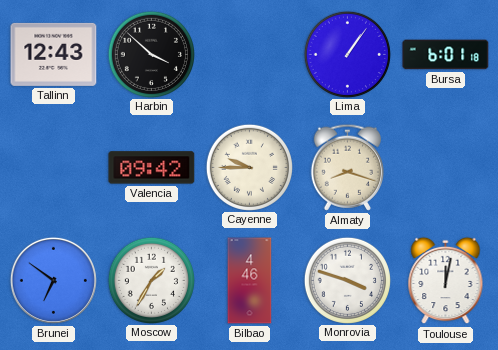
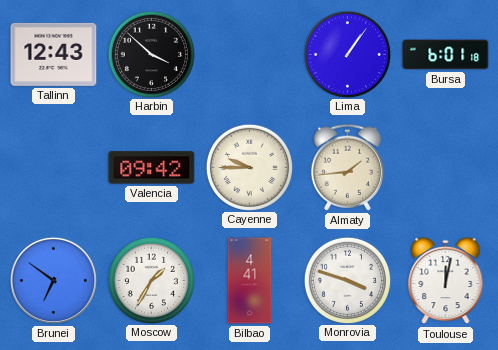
Almaty: 8:18 -> 1:44 (347, 167)
Bilbao: 4:46 -> 4:41 (250, 281)
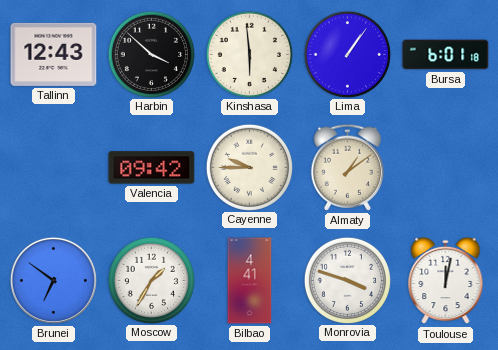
Kinshasa: none -> 5:59 (249, 54)
Almaty: 1:44 -> 1:09 (347, 167)
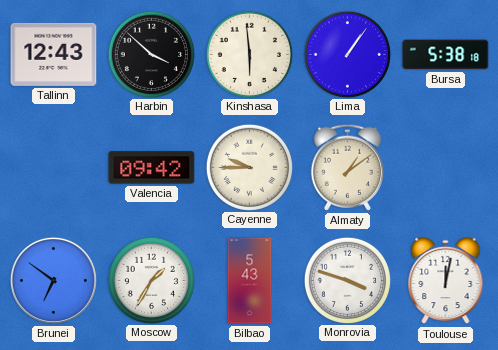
Bursa: 6:01 -> 5:38 (446, 55)
Bilbao: 4:41 -> 5:43 (250, 281)
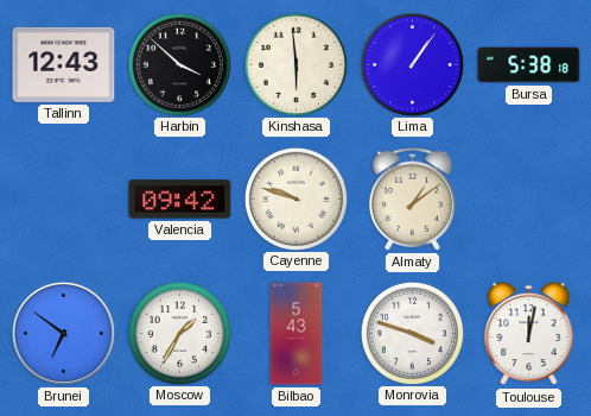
Cayenne: 9:45 -> 9:48 (295, 198)
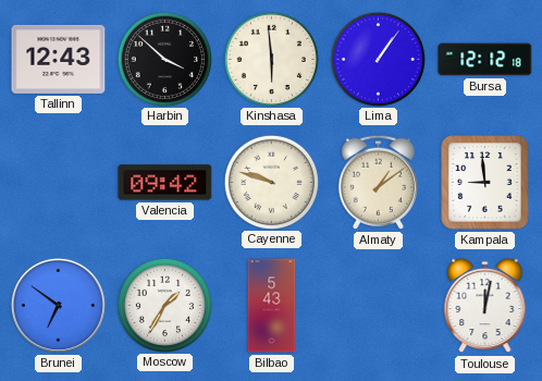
Bursa: 5:38 -> 12:12 (485, 60)
Kampala: none -> 8:59 (485, 183)
Monrovia: 3:48 -> none (412, 333)
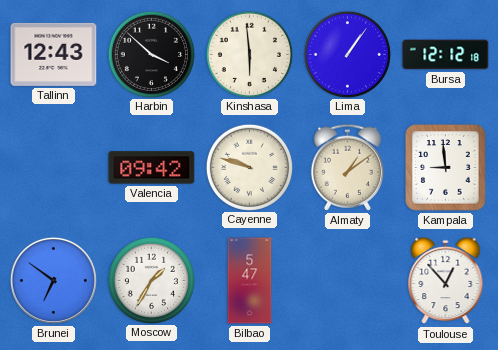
Bilbao: 5:43 -> 5:47 (250, 281)
Toulouse: 12:02 -> 12:53 (446, 281)
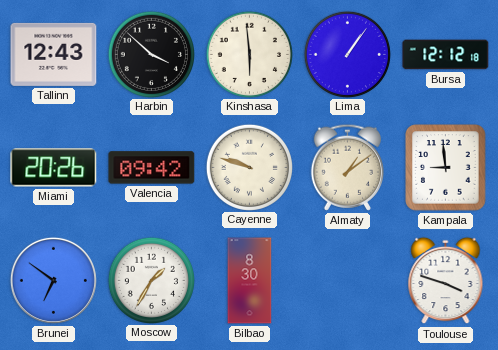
Miami: none -> 20:26 (54, 168)
Bilbao: 5:47 -> 8:30 (250, 281)
Toulouse: 12:53 -> 3:48 (446, 281)
